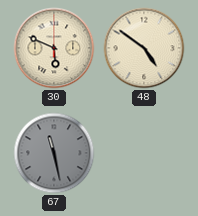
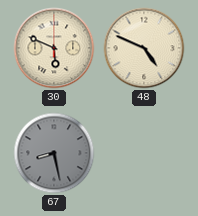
48: 4:51 -> 4:49 (144, 48)
67: 11:28 -> 8:28 (54, 153)
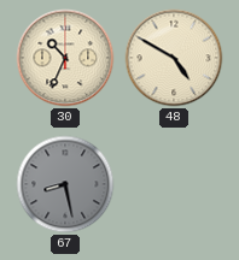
30: 5:49 -> 10:34 (65, 58)
48: 4:49 -> 4:50 (174, 58)
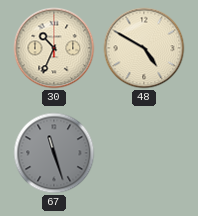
67: 8:28 -> 11:27 (54, 153)
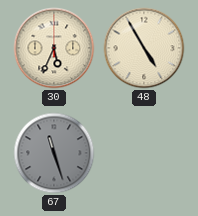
30: 10:34 -> 5:34 (54, 48)
48: 4:50 -> 4:55 (144, 48)
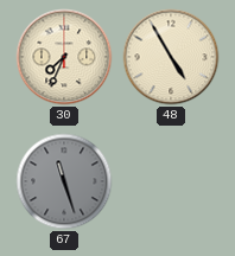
30: 5:34 -> 7:34 (64, 57)
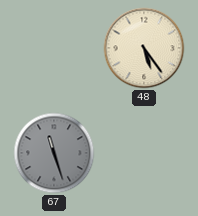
30: 7:34 -> none (64, 57)
48: 4:55 -> 5:24 (144, 48)
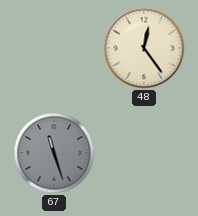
48: 5:24 -> 12:24 (144, 48)
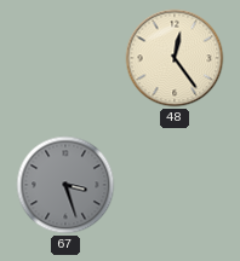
67: 11:27 -> 3:27 (65, 185)
